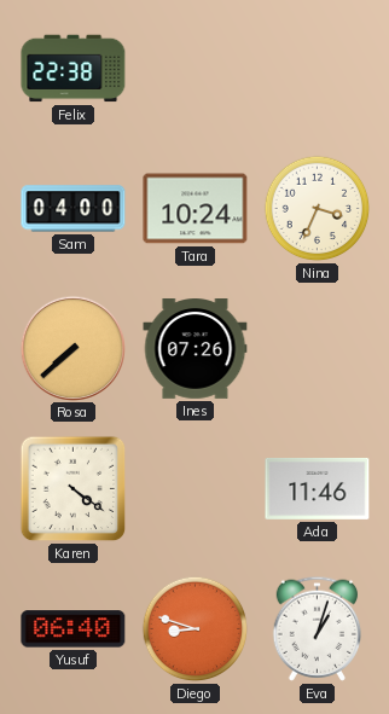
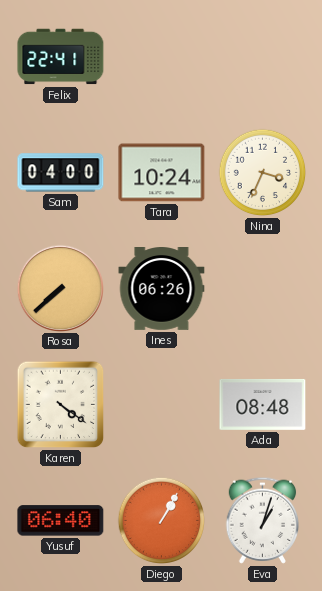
Felix: 22:38 -> 22:41 (61, 57)
Ines: 07:26 -> 06:26 (162, 289)
Ada: 11:46 -> 08:48 (263, 404)
Diego: 8:48 -> 1:05 (162, 521)
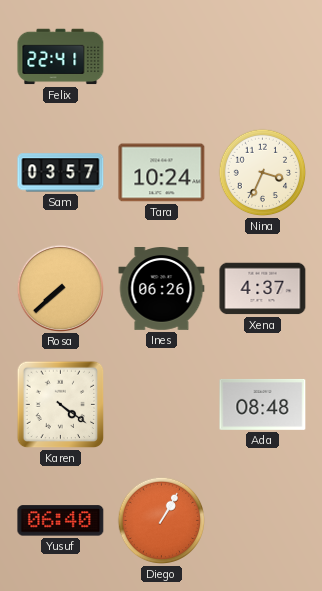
Sam: 04:00 -> 03:57 (61, 173)
Xena: none -> 4:37 (263, 289)
Eva: 1:03 -> none (263, 520)
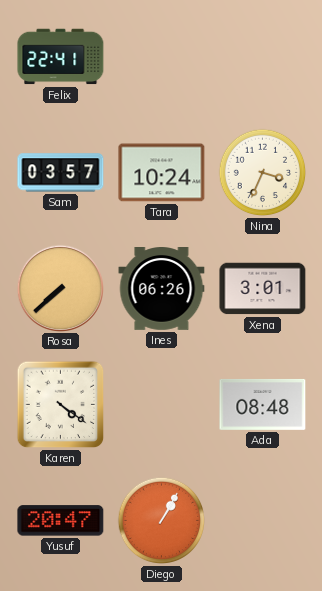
Xena: 4:37 -> 3:01 (263, 289)
Yusuf: 06:40 -> 20:47 (61, 521)
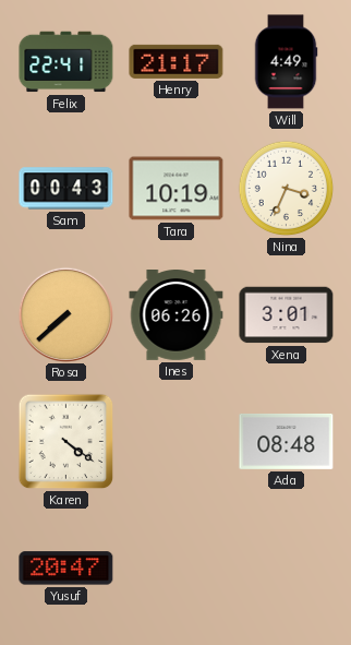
Henry: none -> 21:17 (177, 61)
Will: none -> 4:49 (286, 62)
Sam: 03:57 -> 00:43 (66, 189)
Tara: 10:24 -> 10:19 (177, 189)
Diego: 1:05 -> none (162, 521)
